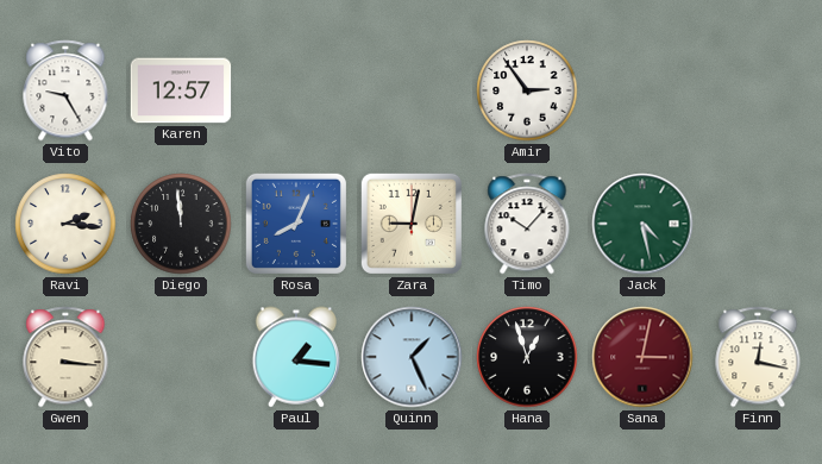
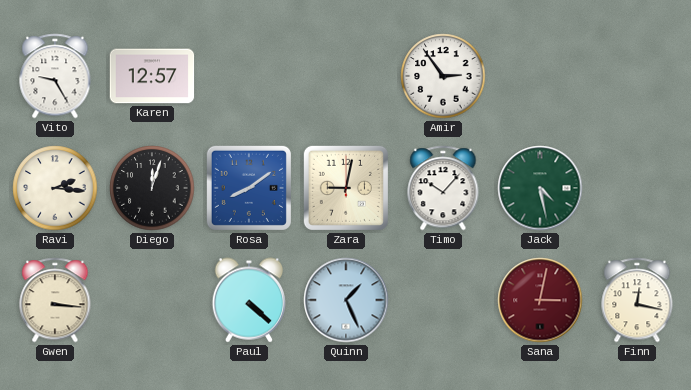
Diego: 11:59 -> 12:03 (152, 188)
Rosa: 8:04 -> 8:09 (249, 188)
Paul: 1:16 -> 4:22 (249, 300)
Hana: 12:57 -> none (527, 357)
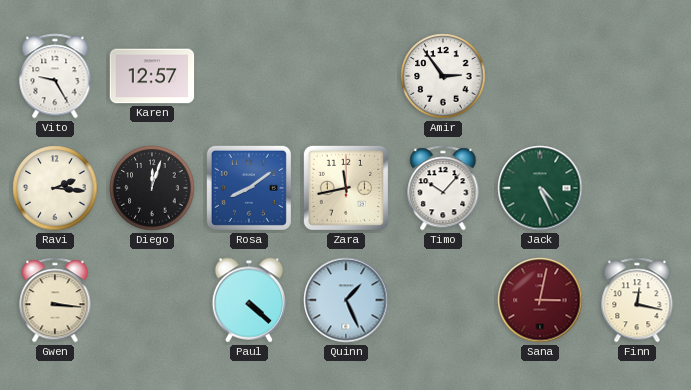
Zara: 9:02 -> 11:43 (346, 188)
Jack: 4:28 -> 4:26 (540, 188)
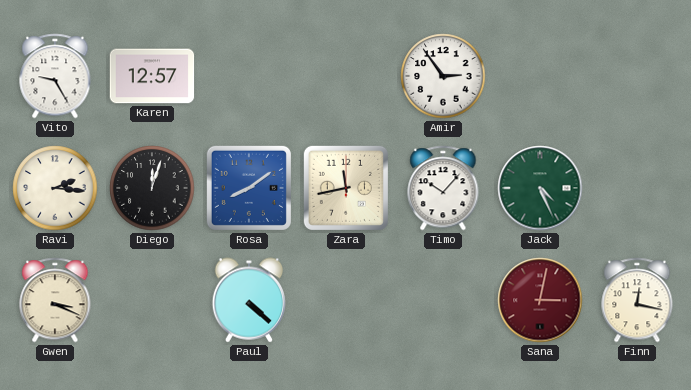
Gwen: 3:16 -> 3:19 (55, 300)
Quinn: 1:26 -> none (346, 300)
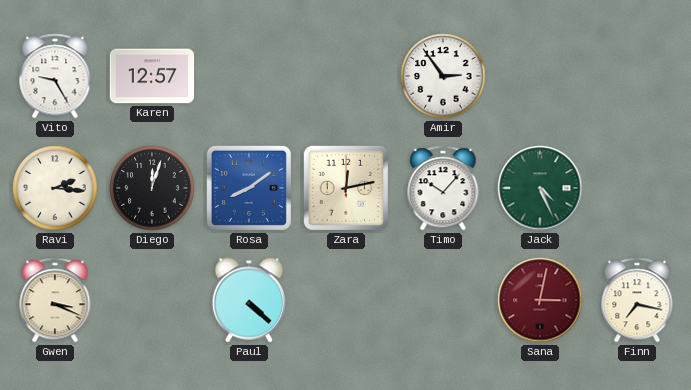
Zara: 11:43 -> 12:13 (346, 188)
Finn: 12:17 -> 7:17 (637, 300)
